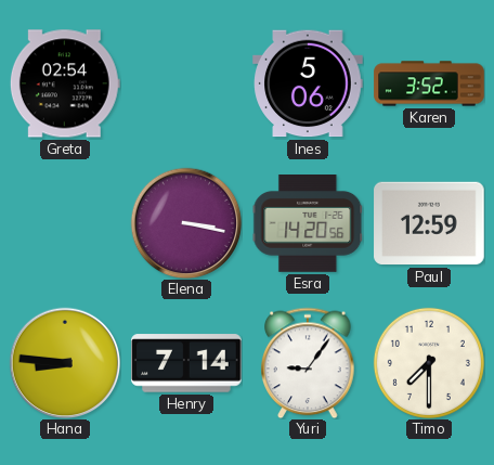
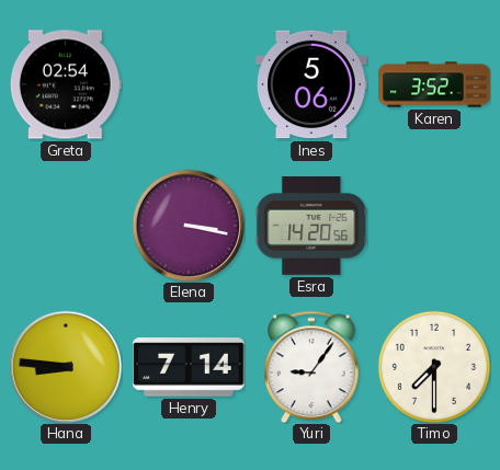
Paul: 12:59 -> none (429, 223)
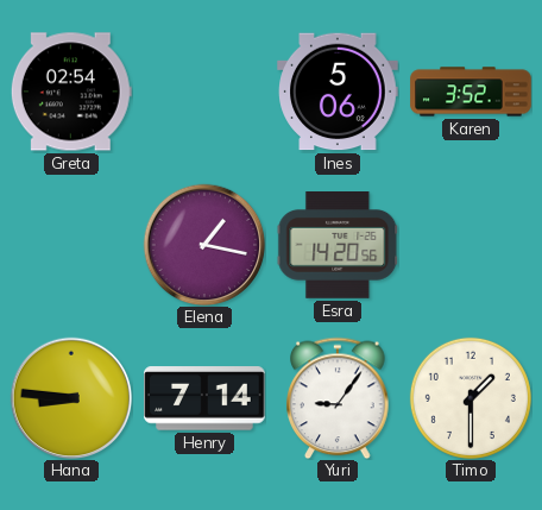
Elena: 3:17 -> 1:17 (204, 245)
Timo: 7:30 -> 1:30 (471, 398)
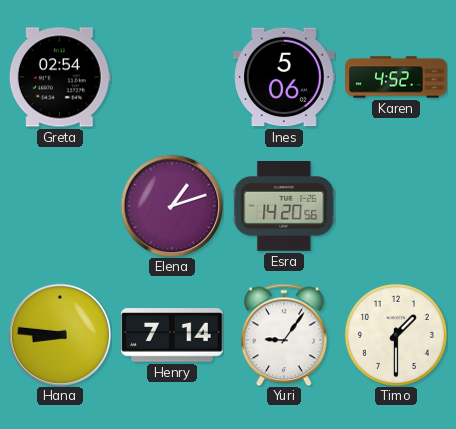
Karen: 3:52 -> 4:52 (396, 77)
Elena: 1:17 -> 1:12 (172, 206)
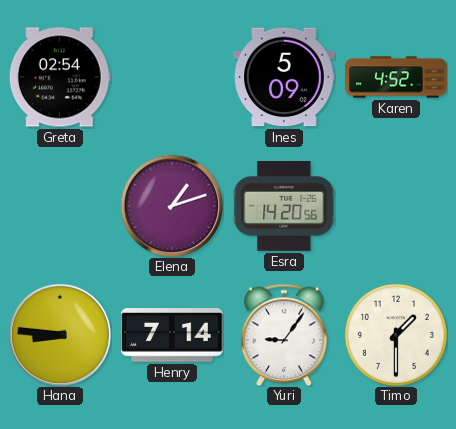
Ines: 5:06 -> 5:09 (284, 77)
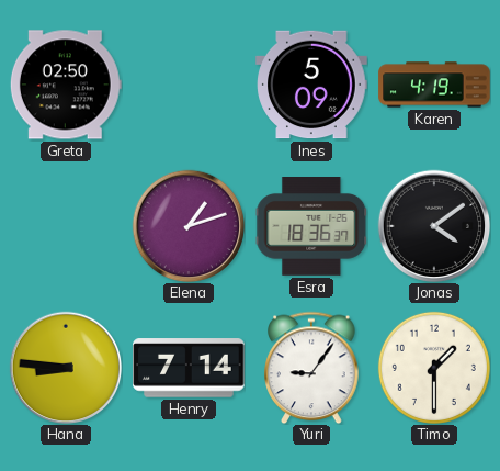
Greta: 02:54 -> 02:50 (66, 85)
Karen: 4:52 -> 4:19 (434, 85)
Esra: 14:20 -> 18:36 (311, 227)
Jonas: none -> 4:09 (434, 226)
